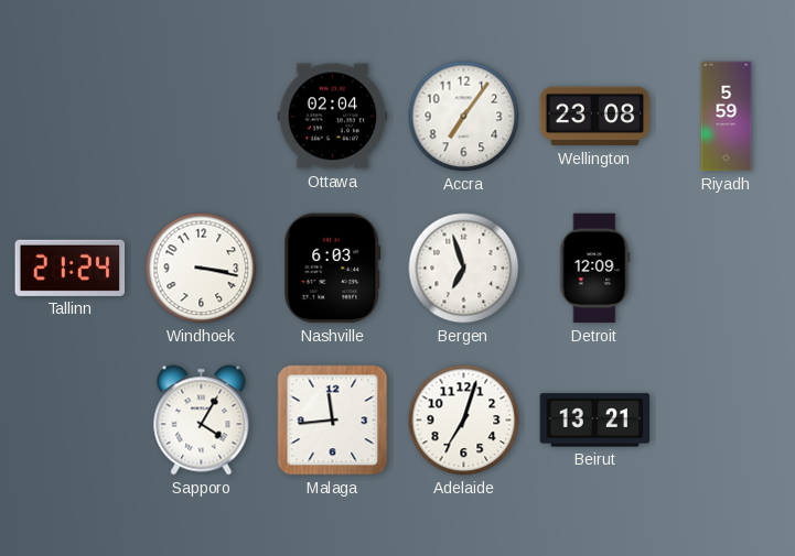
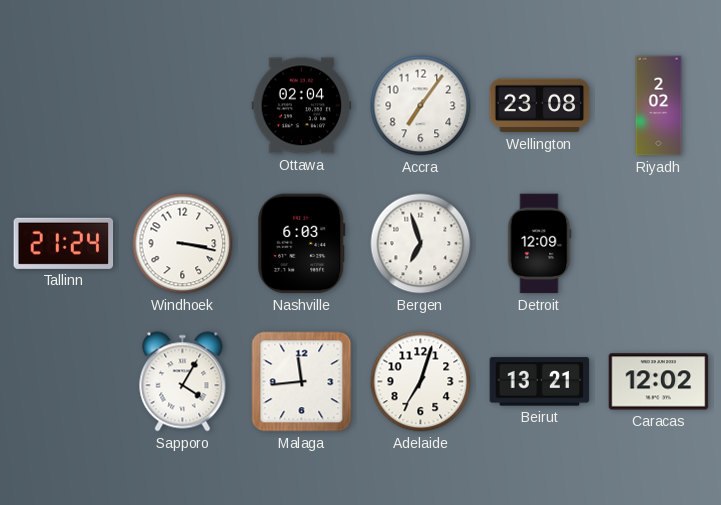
Riyadh: 5:59 -> 2:02 (659, 106)
Caracas: none -> 12:02 (659, 382)
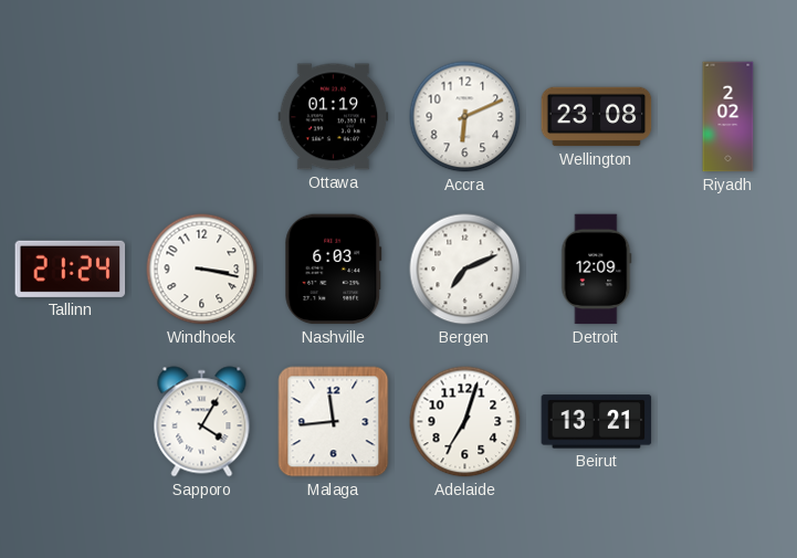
Ottawa: 02:04 -> 01:19 (334, 117)
Accra: 7:06 -> 6:11 (465, 117)
Bergen: 6:57 -> 7:11 (465, 270)
Caracas: 12:02 -> none (659, 382)
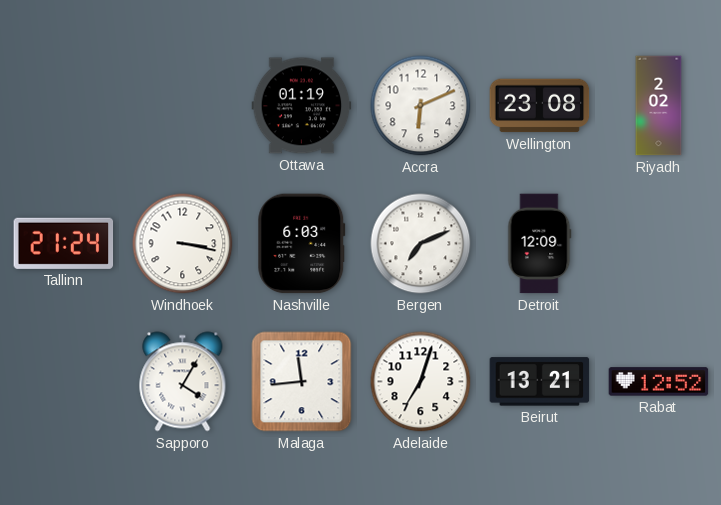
Rabat: none -> 12:52 (659, 382)
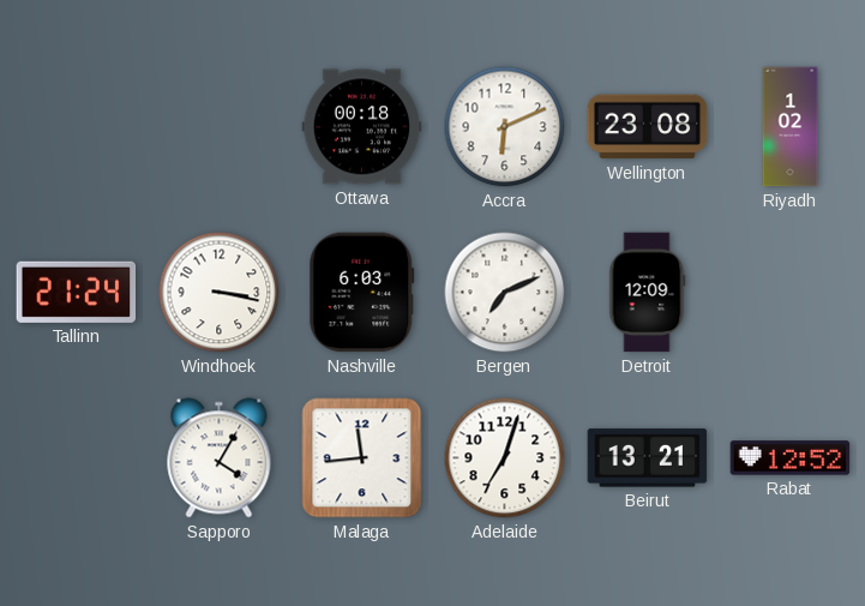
Ottawa: 01:19 -> 00:18 (362, 127)
Riyadh: 2:02 -> 1:02 (791, 127)
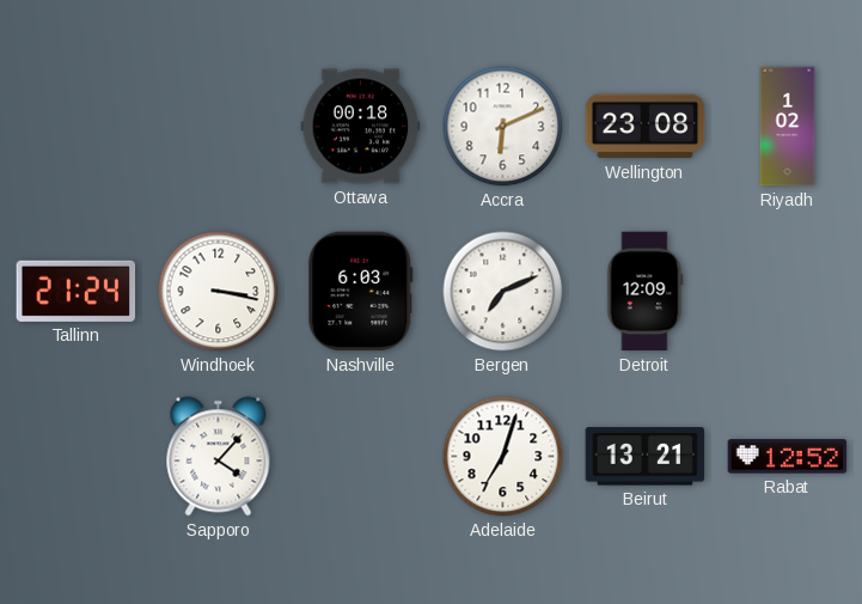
Sapporo: 4:05 -> 4:07 (219, 457)
Malaga: 11:44 -> none (362, 458)
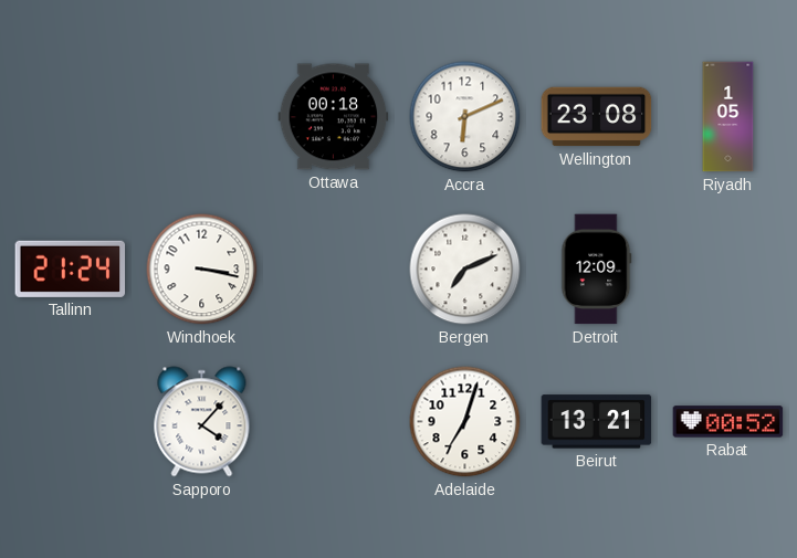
Riyadh: 1:02 -> 1:05 (728, 117)
Nashville: 6:03 -> none (361, 292)
Rabat: 12:52 -> 00:52 (728, 422)
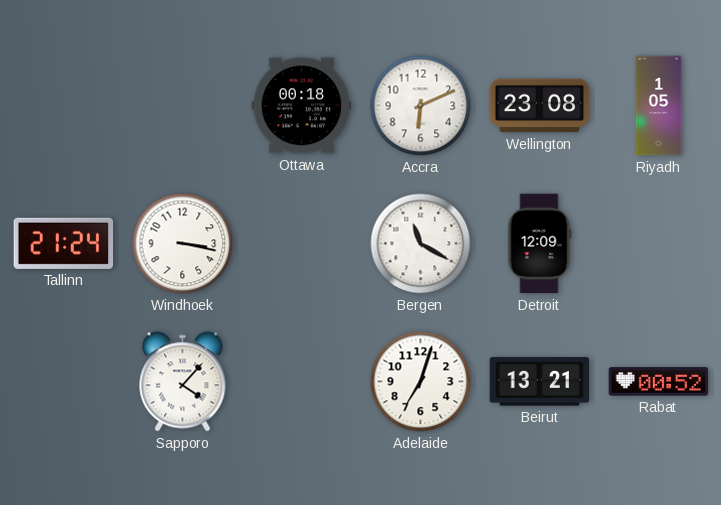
Bergen: 7:11 -> 11:20 (421, 244)
